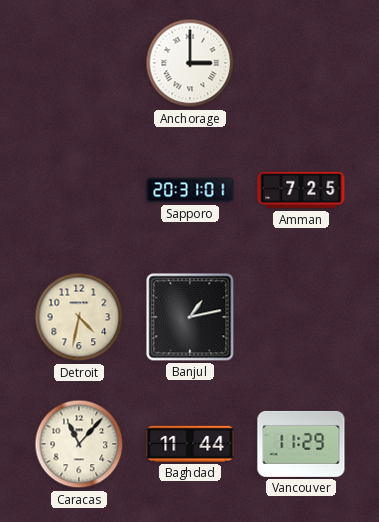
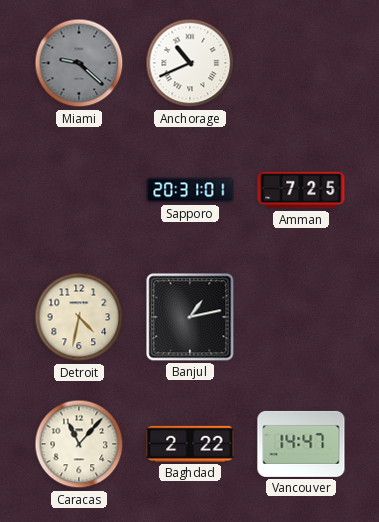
Miami: none -> 9:22 (79, 63)
Anchorage: 3:00 -> 10:41 (190, 63)
Baghdad: 11:44 -> 2:22 (190, 444)
Vancouver: 11:29 -> 14:47 (301, 444)
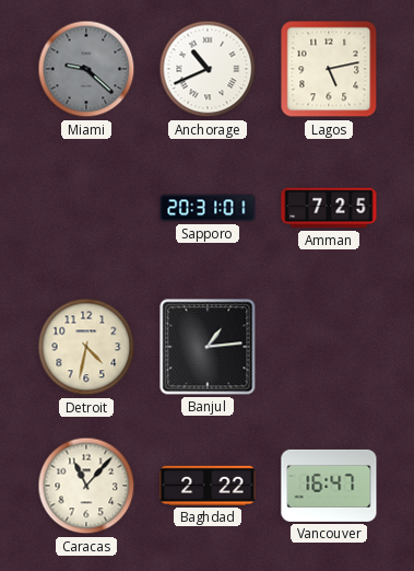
Lagos: none -> 5:13 (329, 69)
Banjul: 1:13 -> 1:14 (208, 347)
Vancouver: 14:47 -> 16:47 (329, 486)
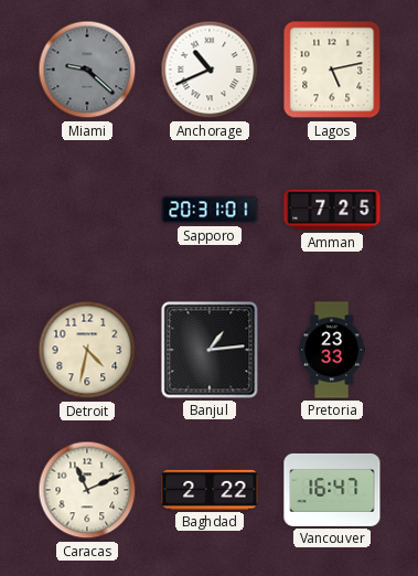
Pretoria: none -> 23:33 (332, 350)
Caracas: 11:07 -> 11:11 (87, 490)
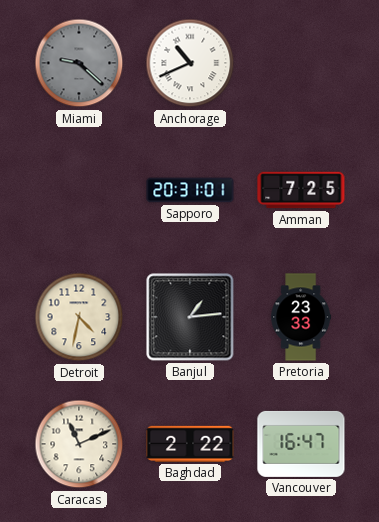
Lagos: 5:13 -> none (332, 70)
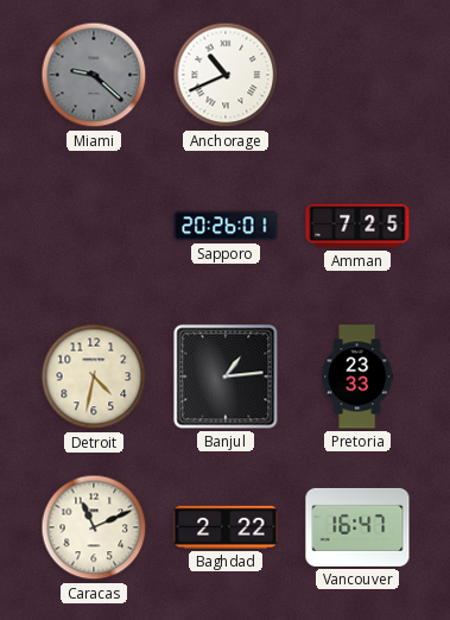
Sapporo: 20:31 -> 20:26 (226, 226)
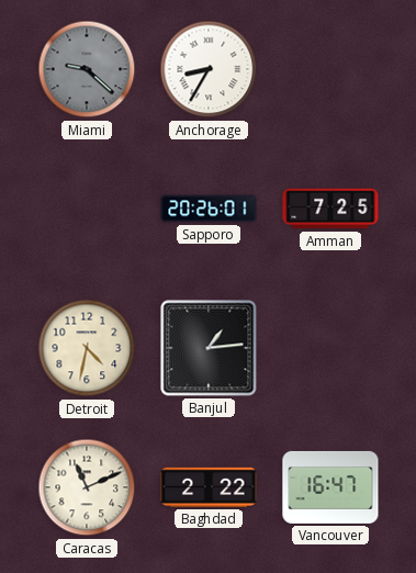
Anchorage: 10:41 -> 8:35 (209, 69)
Pretoria: 23:33 -> none (357, 377)
